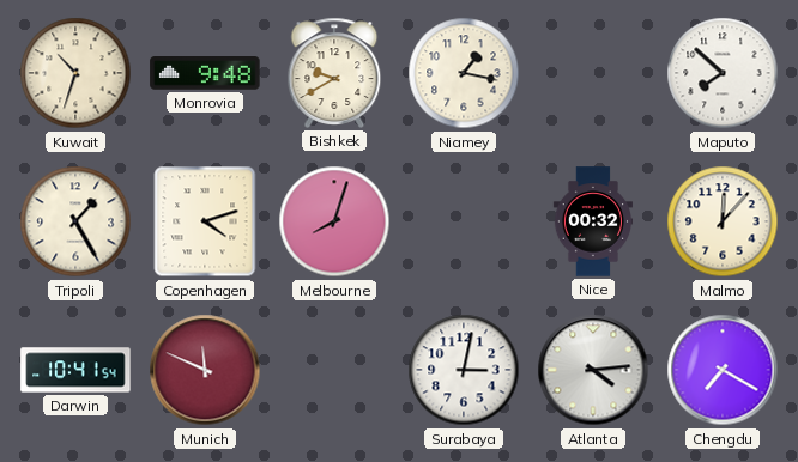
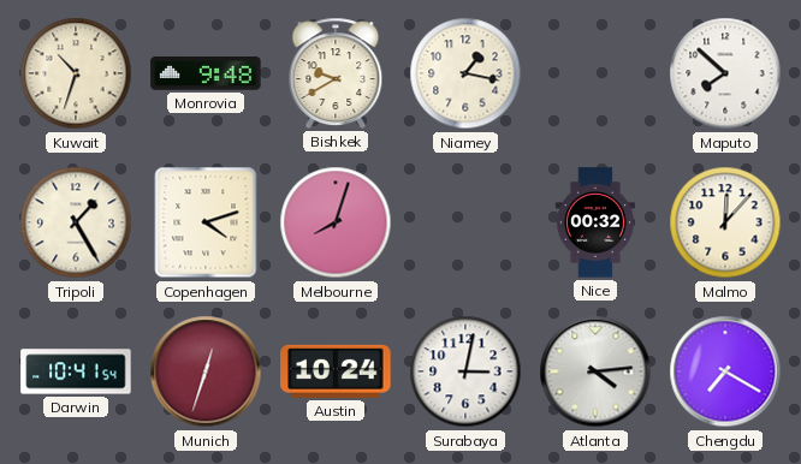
Munich: 11:49 -> 12:33 (206, 371)
Austin: none -> 10:24 (336, 371)
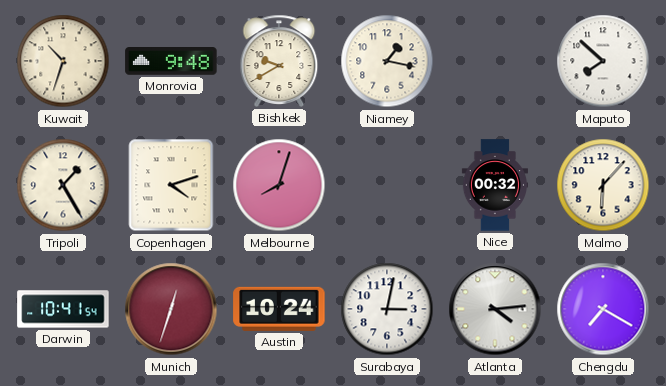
Malmo: 12:07 -> 6:07 (603, 185)
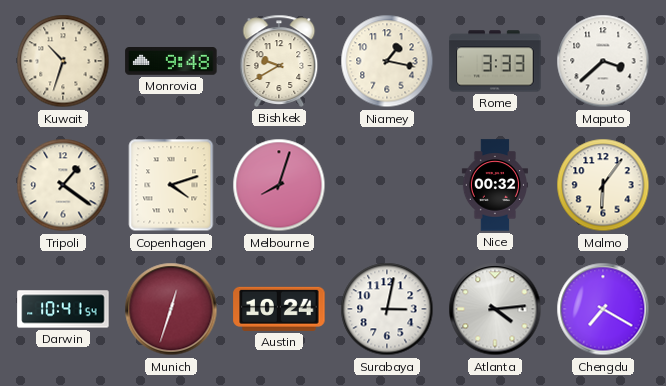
Rome: none -> 3:33 (495, 61)
Maputo: 7:52 -> 3:38 (603, 61)
Tripoli: 1:25 -> 1:21 (63, 185)
Malmo: 6:07 -> 6:06 (603, 185)
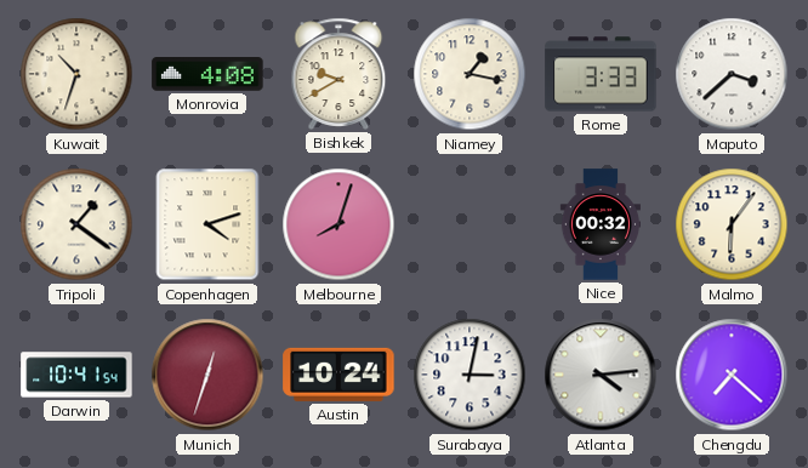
Monrovia: 9:48 -> 4:08 (207, 75)
Chengdu: 7:20 -> 7:22 (732, 375)
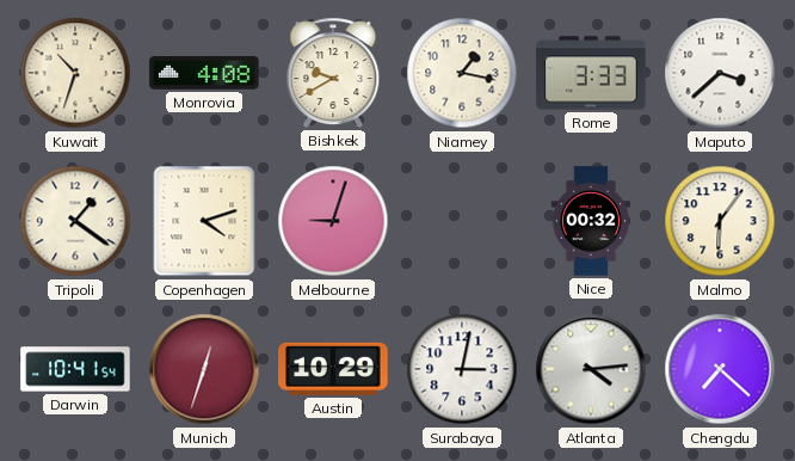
Melbourne: 8:03 -> 9:03 (333, 221)
Austin: 10:24 -> 10:29 (333, 369)
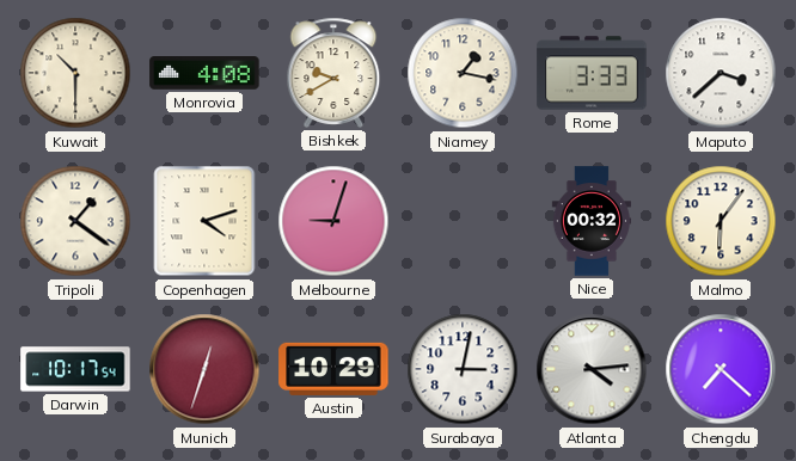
Kuwait: 10:33 -> 10:30 (75, 73)
Darwin: 10:41 -> 10:17 (75, 369)
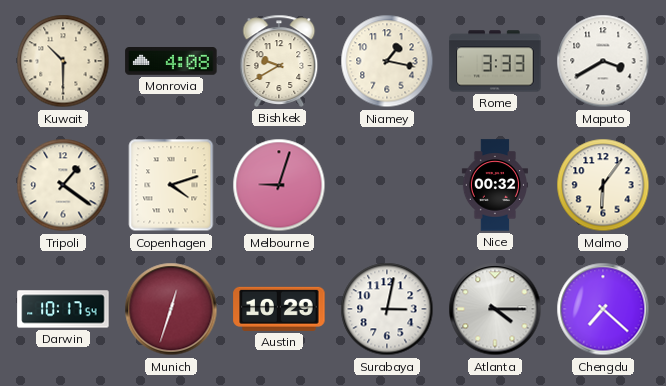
Maputo: 3:38 -> 3:40 (603, 61)
Atlanta: 4:14 -> 4:15 (495, 309)
